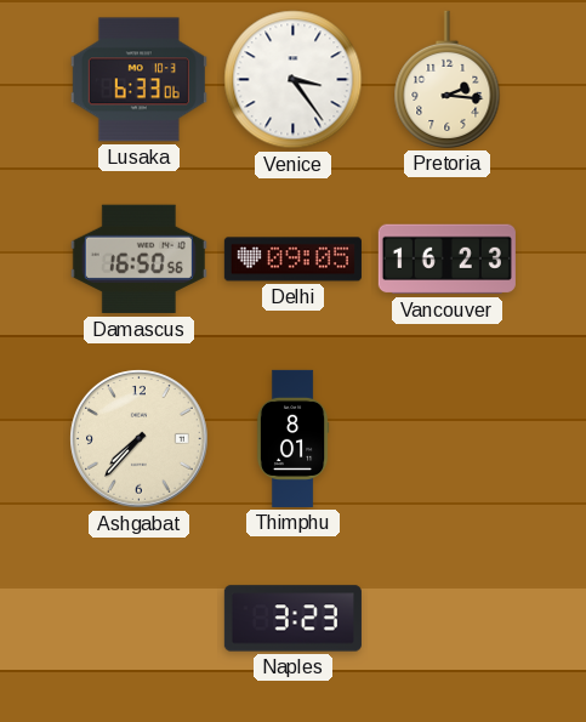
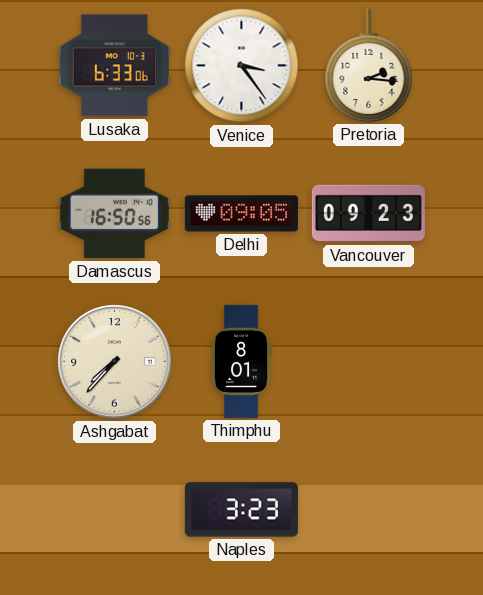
Vancouver: 16:23 -> 09:23 (368, 214)
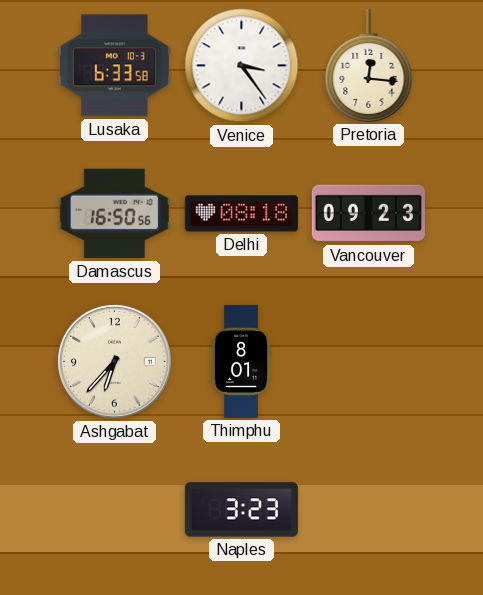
Lusaka: 6:33:06 -> 6:33:58 (114, 66)
Pretoria: 2:16 -> 12:16 (369, 65)
Delhi: 09:05 -> 08:18 (241, 214)
Ashgabat: 7:37 -> 6:37 (115, 362)
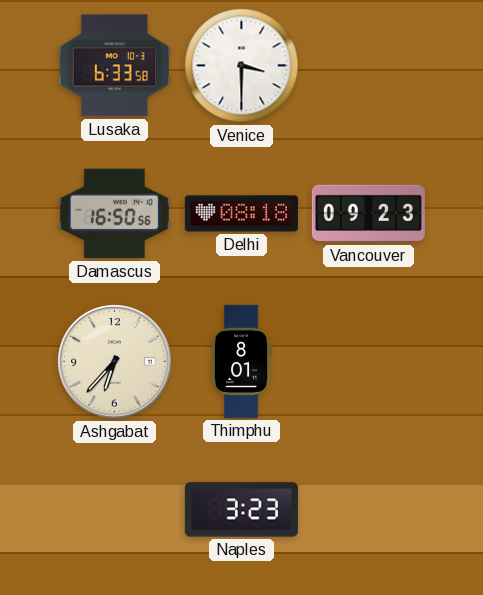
Venice: 3:24 -> 3:30 (242, 66)
Pretoria: 12:16 -> none (369, 65)
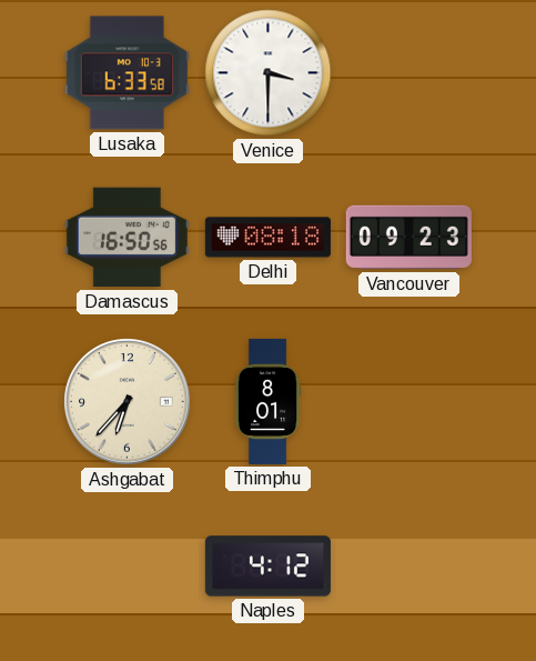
Naples: 3:23 -> 4:12 (267, 567)
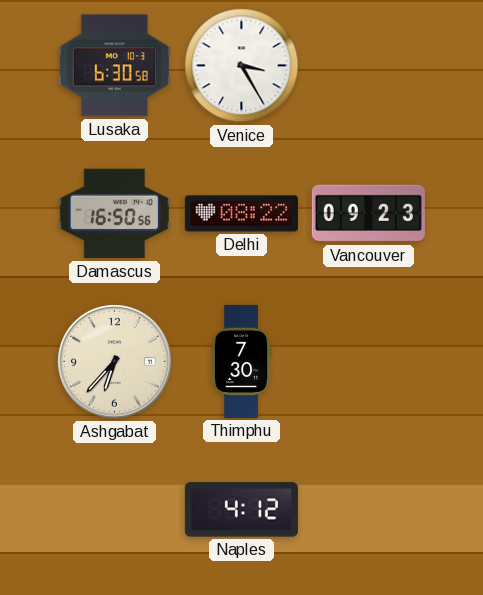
Lusaka: 6:33 -> 6:30 (114, 66)
Venice: 3:30 -> 3:25 (242, 66)
Delhi: 08:18 -> 08:22 (241, 214)
Thimphu: 8:01 -> 7:30 (241, 361)
